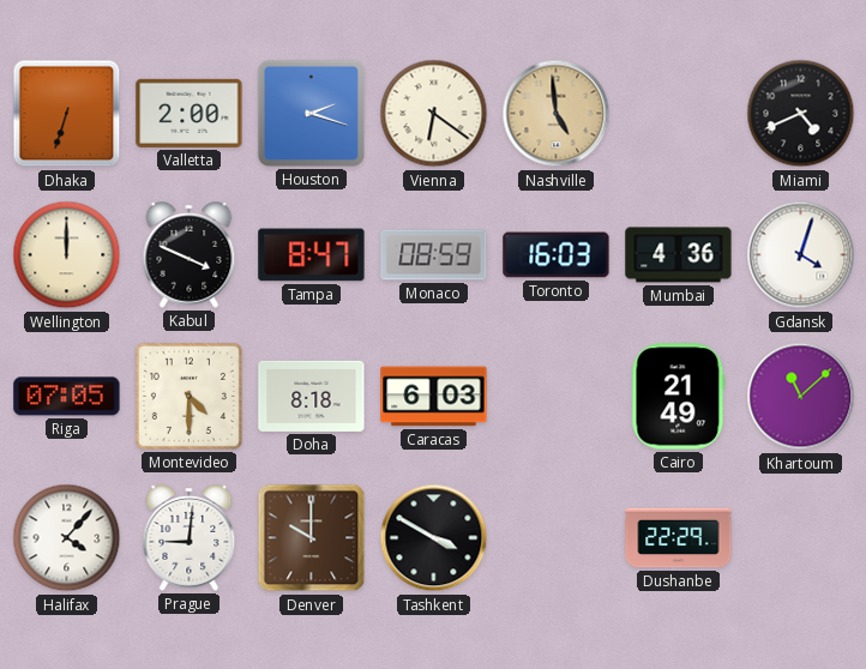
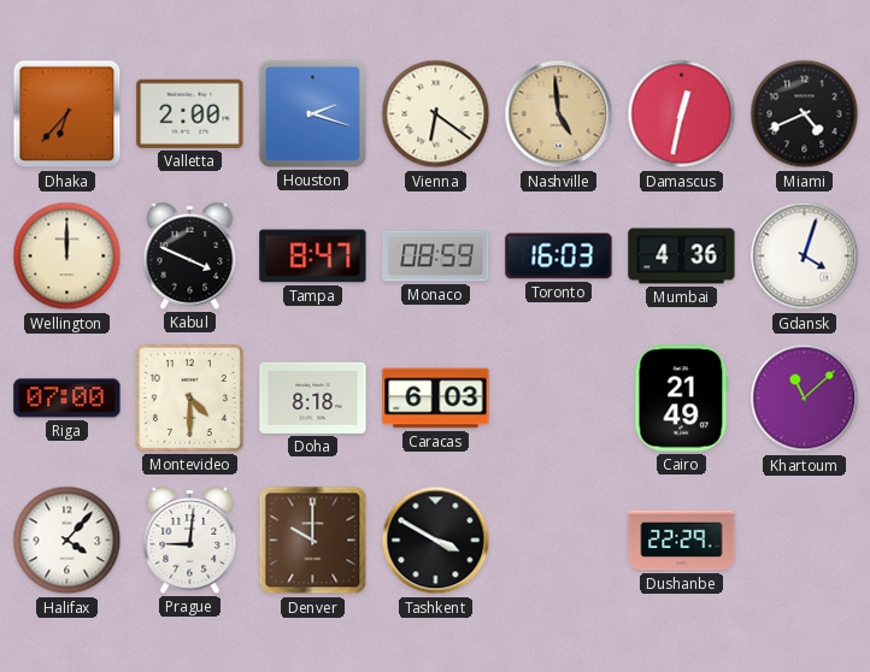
Dhaka: 6:33 -> 6:37 (67, 114)
Damascus: none -> 12:32 (682, 114)
Riga: 07:05 -> 07:00 (67, 399)
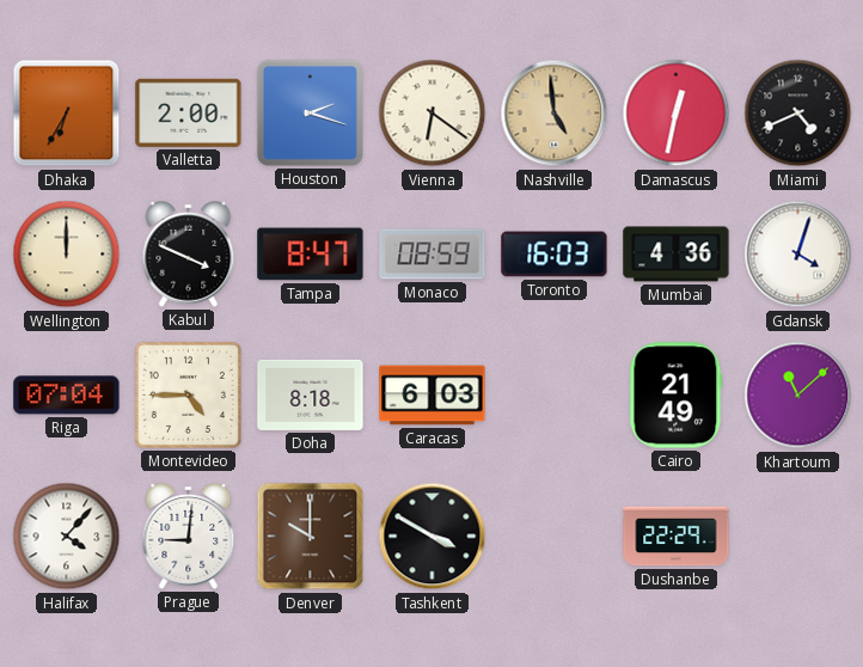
Dhaka: 6:37 -> 6:35 (67, 114)
Riga: 07:00 -> 07:04 (67, 396)
Montevideo: 4:30 -> 4:45 (188, 394)
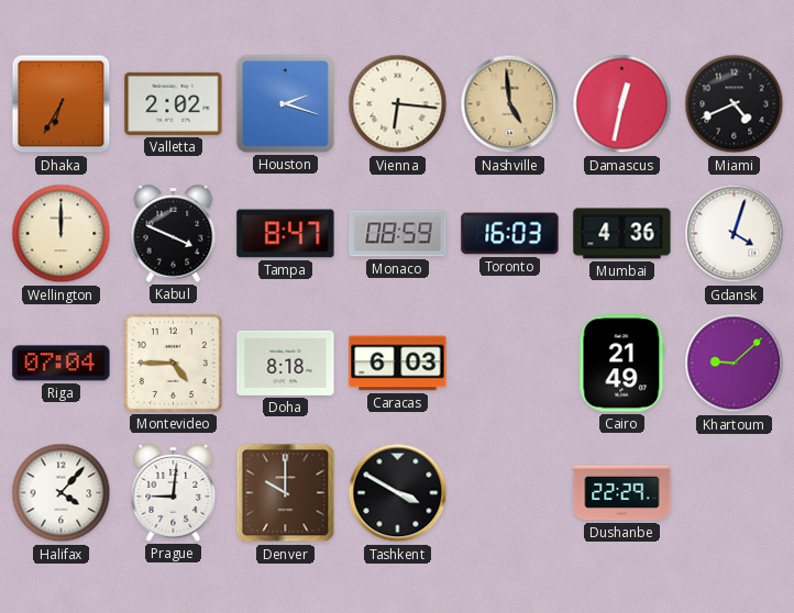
Valletta: 2:00 -> 2:02 (174, 103)
Vienna: 6:21 -> 6:16 (398, 104)
Khartoum: 11:08 -> 9:08 (735, 364)
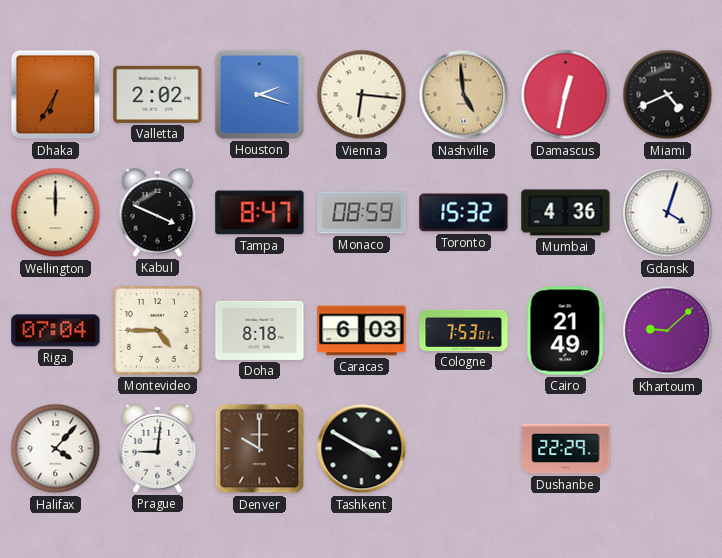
Toronto: 16:03 -> 15:32 (464, 213)
Cologne: none -> 7:53 (464, 330)
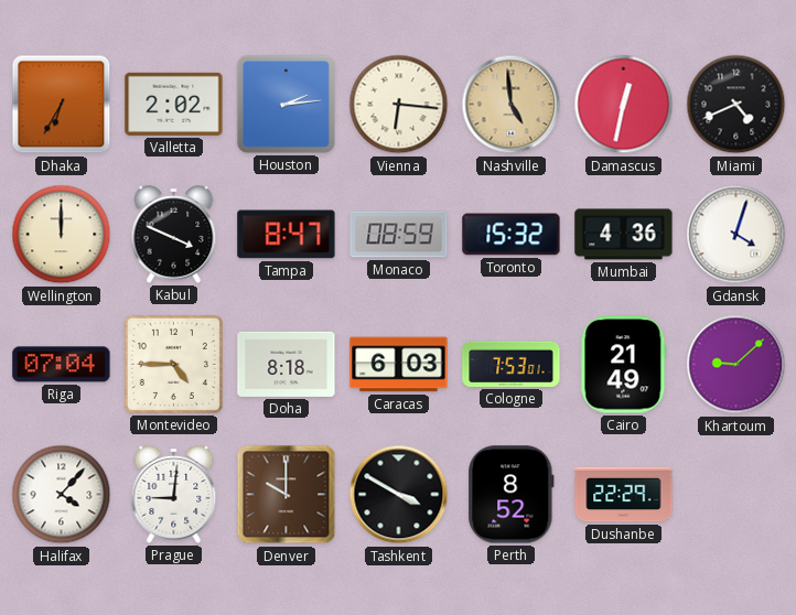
Houston: 2:18 -> 2:14 (286, 104)
Perth: none -> 8:52 (512, 495)
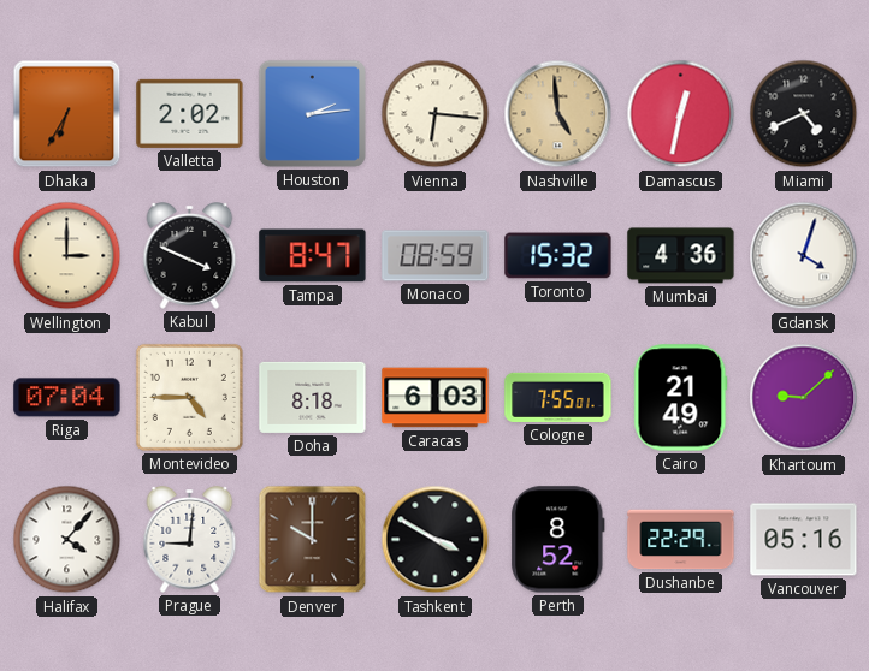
Wellington: 12:00 -> 3:00 (67, 256)
Cologne: 7:53 -> 7:55 (558, 397)
Vancouver: none -> 05:16 (804, 540)
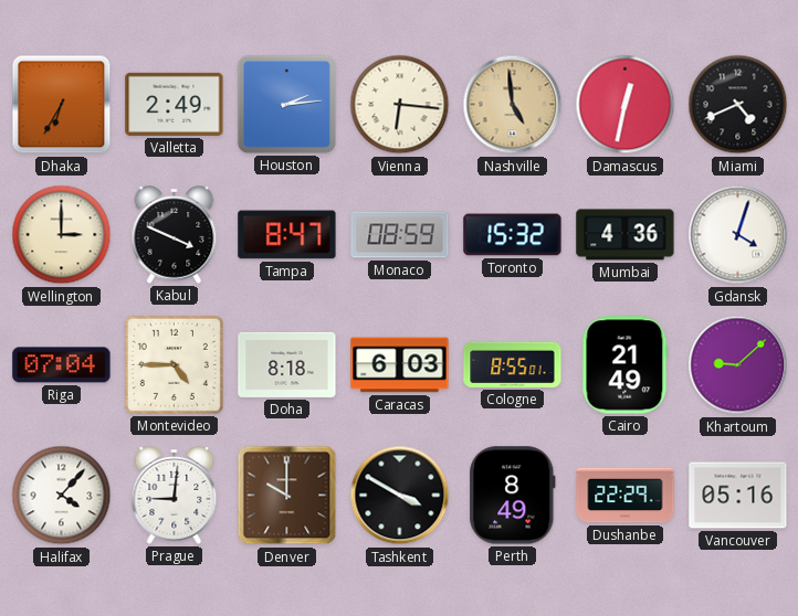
Valletta: 2:02 -> 2:49 (175, 104)
Cologne: 7:55 -> 8:55 (513, 364)
Perth: 8:52 -> 8:49 (513, 496)
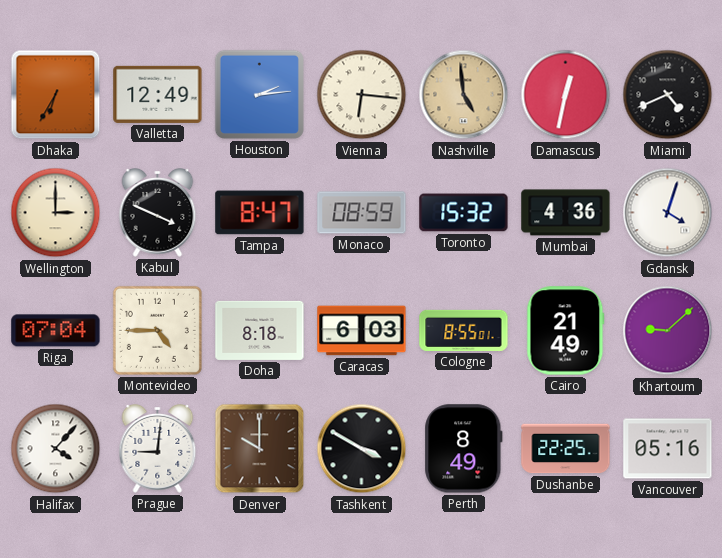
Valletta: 2:49 -> 12:49 (158, 94)
Dushanbe: 22:29 -> 22:25 (566, 449)
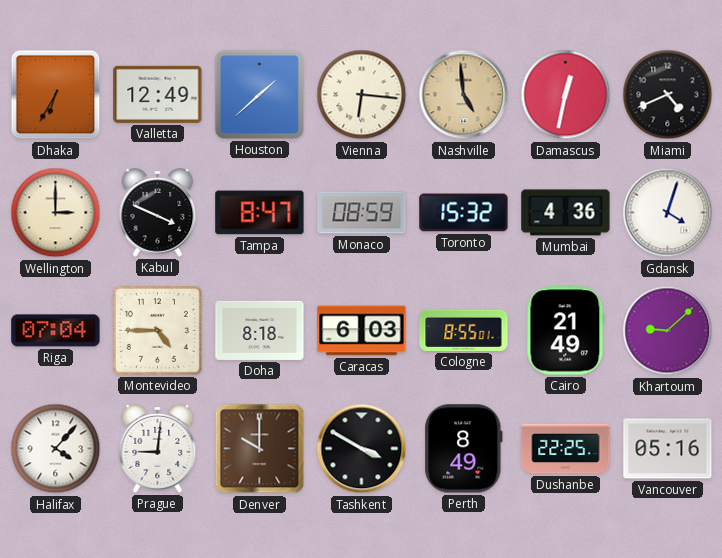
Houston: 2:14 -> 1:38 (259, 94)
